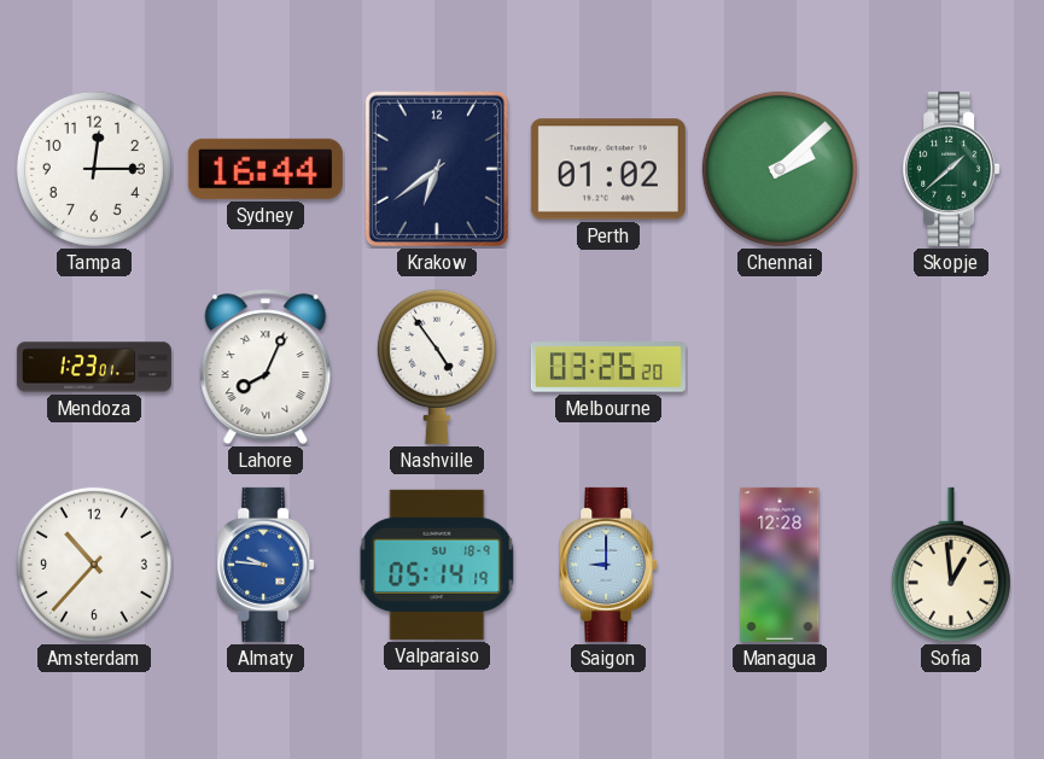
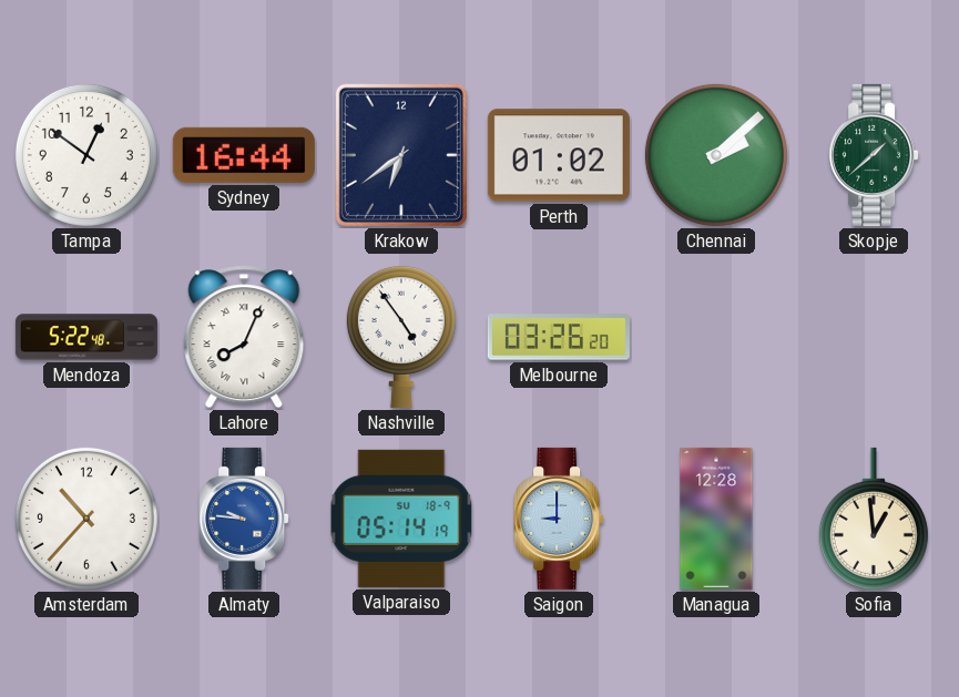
Tampa: 12:15 -> 12:51 (86, 155)
Mendoza: 1:23 -> 5:22 (86, 337)
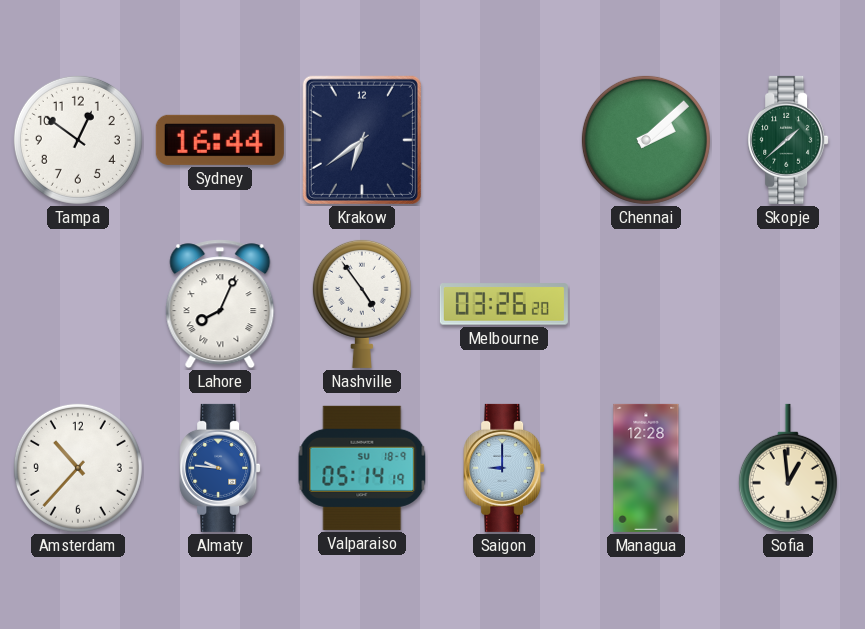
Perth: 01:02 -> none (559, 155)
Mendoza: 5:22 -> none (86, 337)
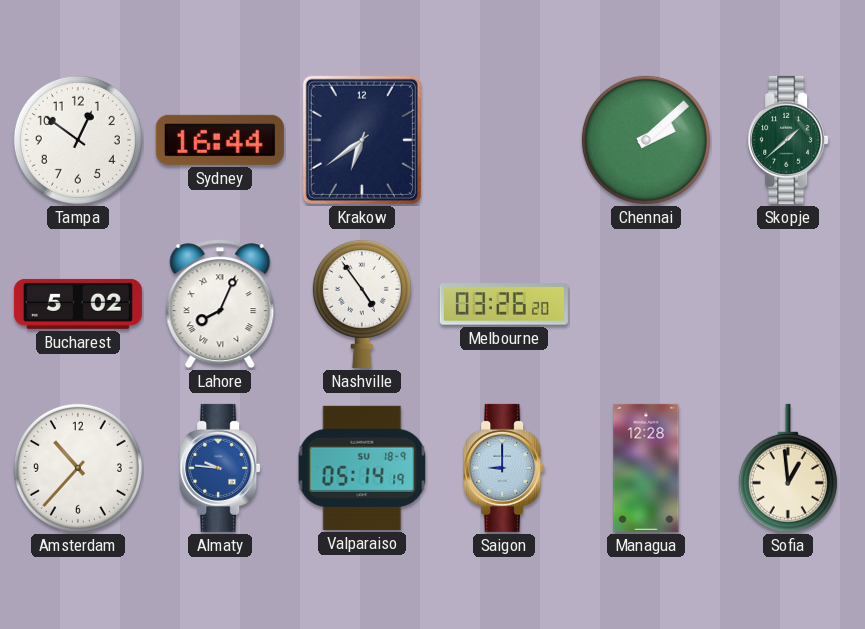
Bucharest: none -> 5:02 (78, 304)
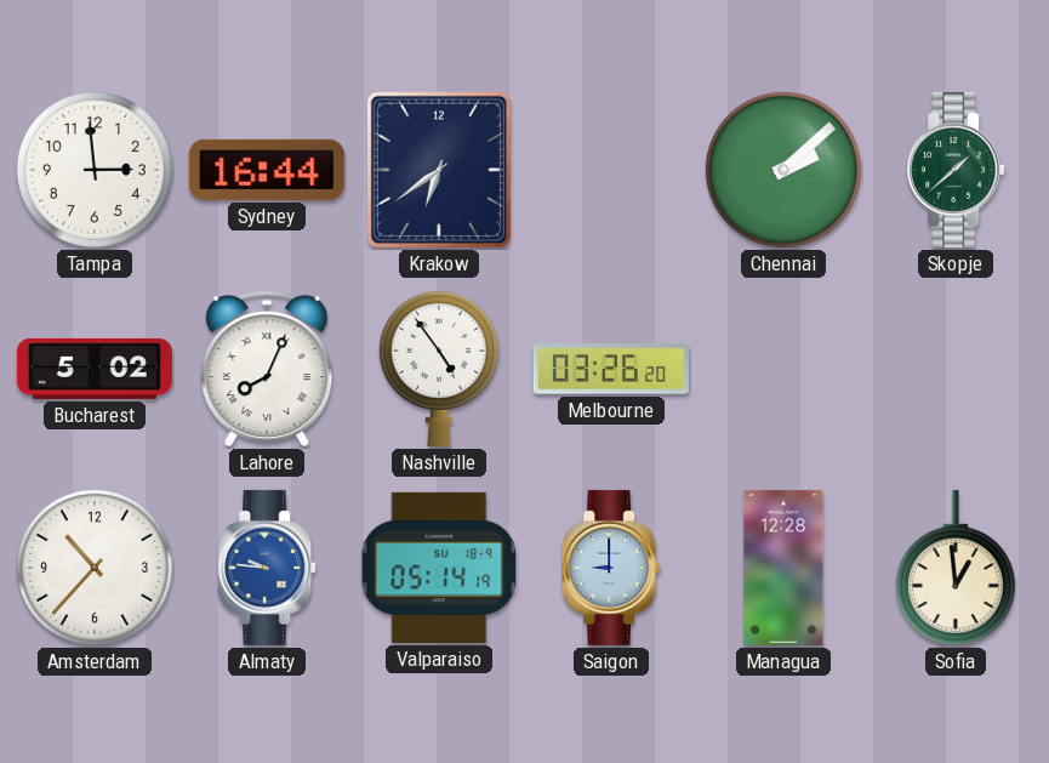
Tampa: 12:51 -> 2:59 (95, 170)
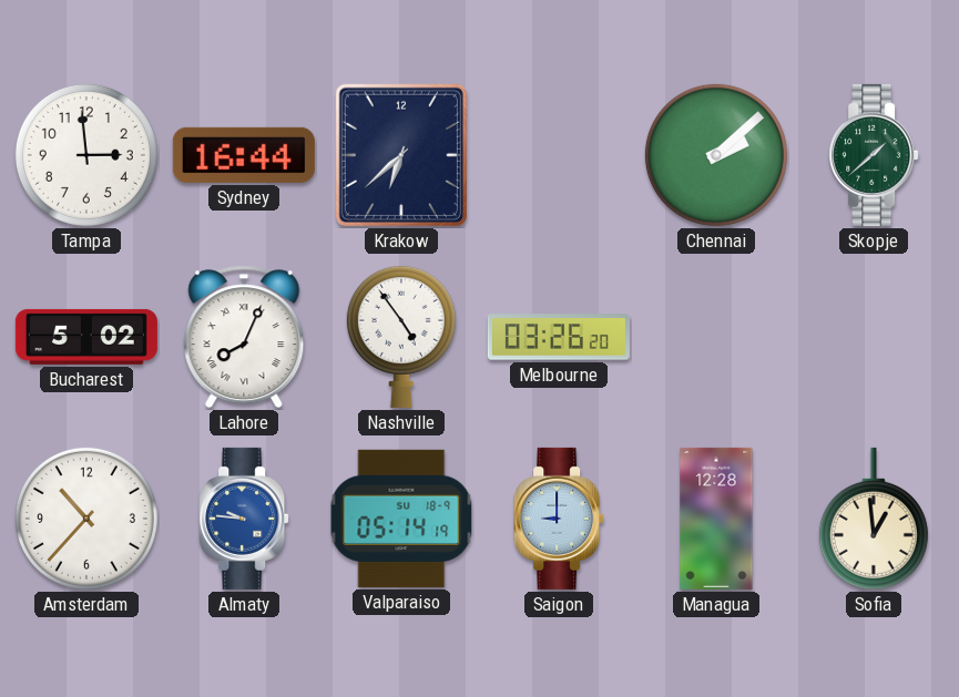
Krakow: 6:39 -> 6:38 (401, 155)
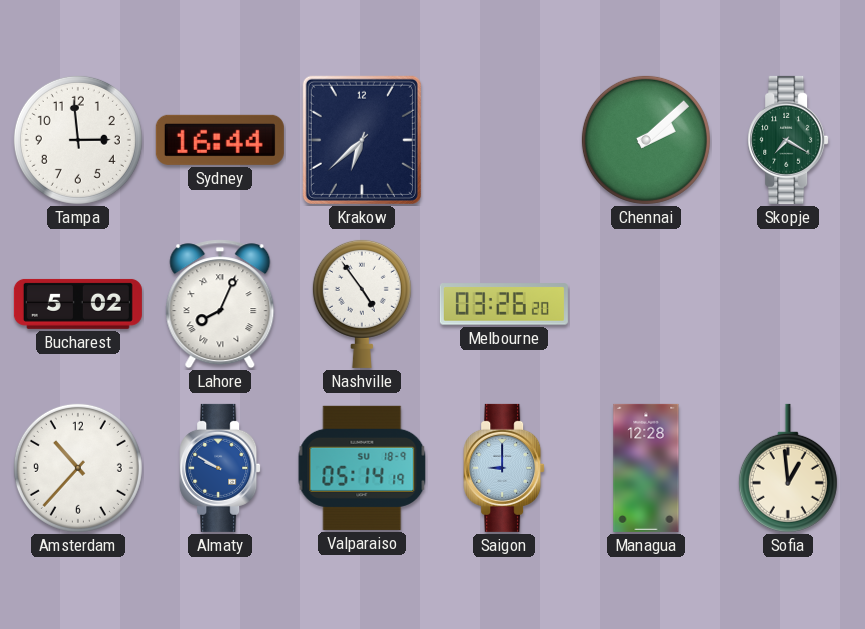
Skopje: 1:38 -> 7:20 (788, 140)
Almaty: 9:46 -> 9:50 (220, 468)
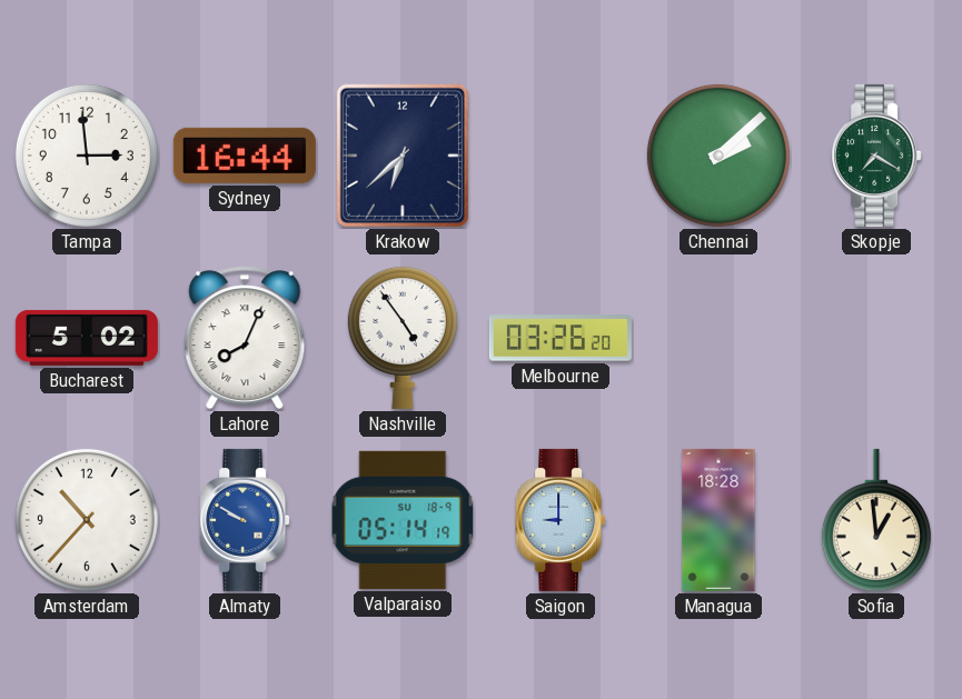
Managua: 12:28 -> 18:28 (718, 520)
